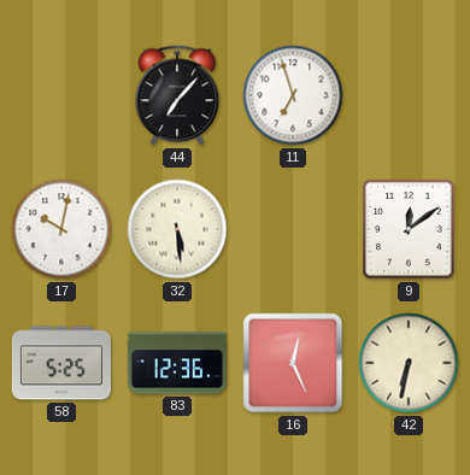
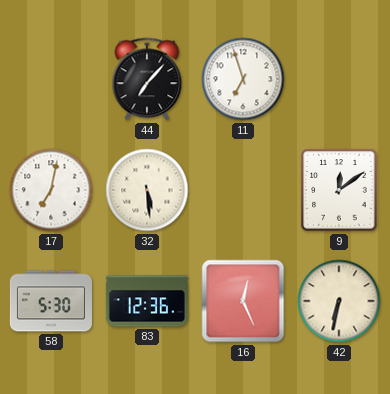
17: 10:02 -> 7:02 (51, 190)
58: 5:25 -> 5:30 (51, 301)
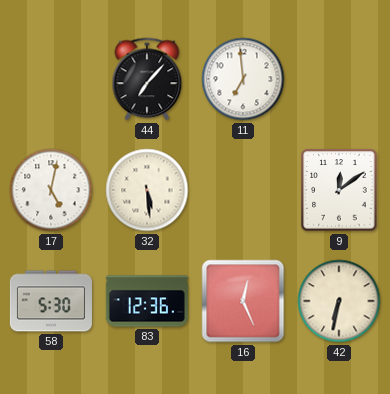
11: 6:57 -> 6:59 (243, 79)
17: 7:02 -> 5:02 (51, 190)
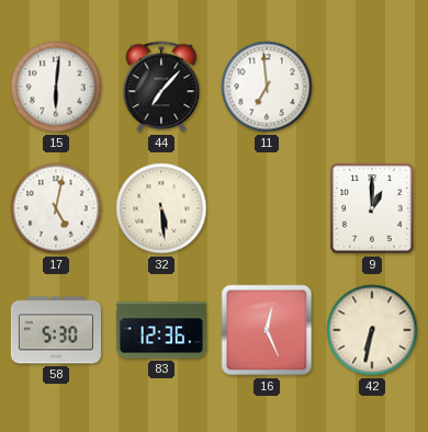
15: none -> 6:01 (56, 87)
9: 12:09 -> 1:00 (372, 208)
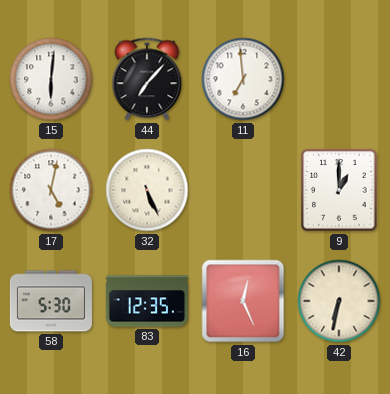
32: 5:29 -> 5:26 (147, 190)
83: 12:36 -> 12:35 (147, 301)
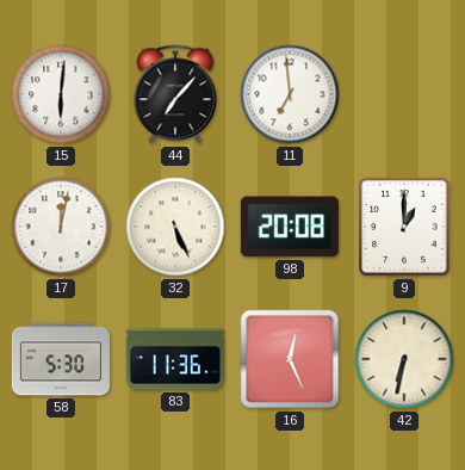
17: 5:02 -> 12:02 (61, 227)
98: none -> 20:08 (290, 227)
83: 12:35 -> 11:36 (175, 359)
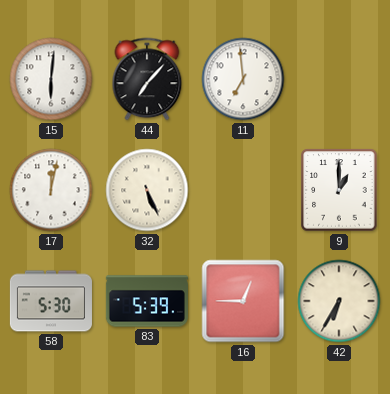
98: 20:08 -> none (290, 227)
83: 11:36 -> 5:39 (147, 301)
16: 12:26 -> 12:45 (243, 301)
42: 6:32 -> 6:35 (339, 301)
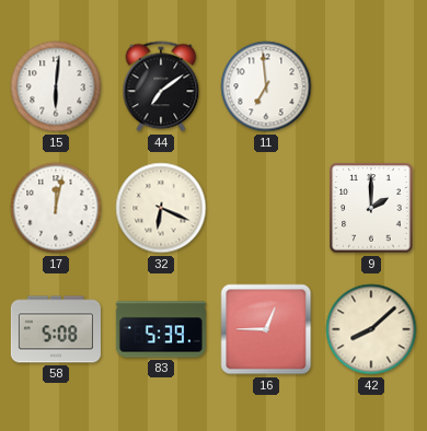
44: 7:07 -> 7:09 (161, 86)
32: 5:26 -> 6:19 (161, 208)
9: 1:00 -> 2:00 (371, 208)
58: 5:30 -> 5:08 (56, 329)
42: 6:35 -> 8:08 (371, 329)
